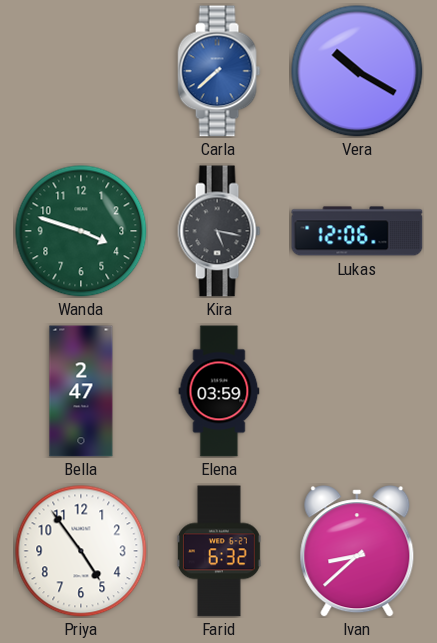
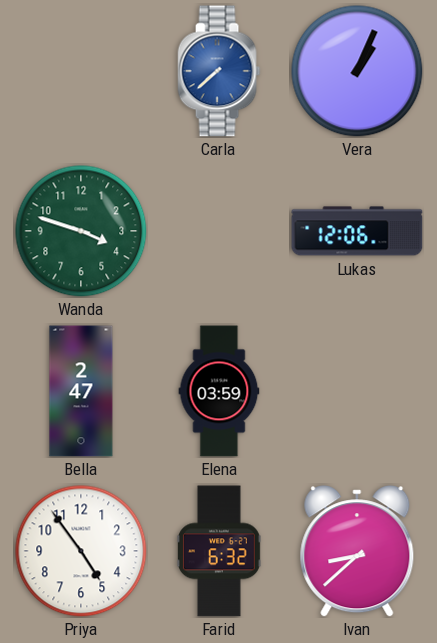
Vera: 10:20 -> 1:04 (357, 71)
Kira: 5:17 -> none (219, 231)
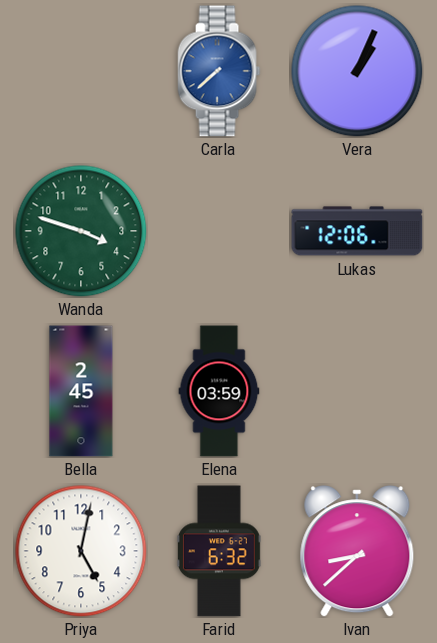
Bella: 2:47 -> 2:45 (81, 391)
Priya: 4:54 -> 5:02 (81, 551)
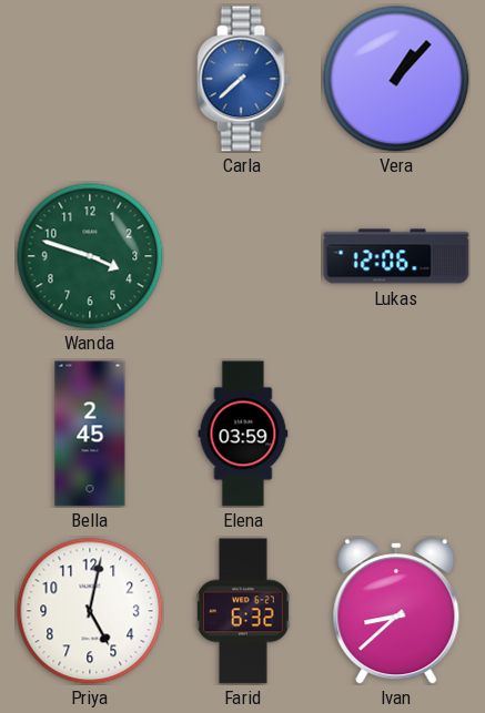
Vera: 1:04 -> 1:07 (396, 79)
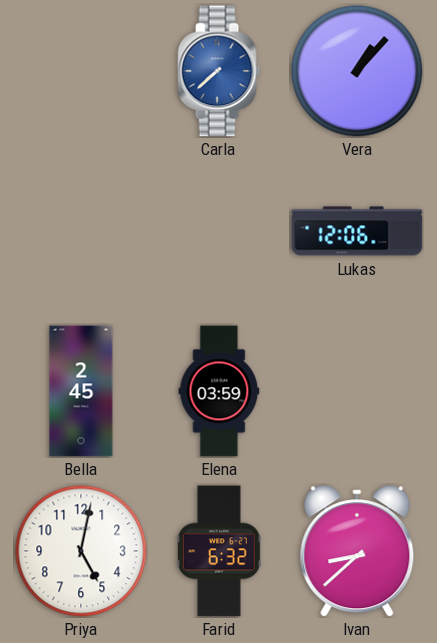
Wanda: 3:48 -> none (90, 256)
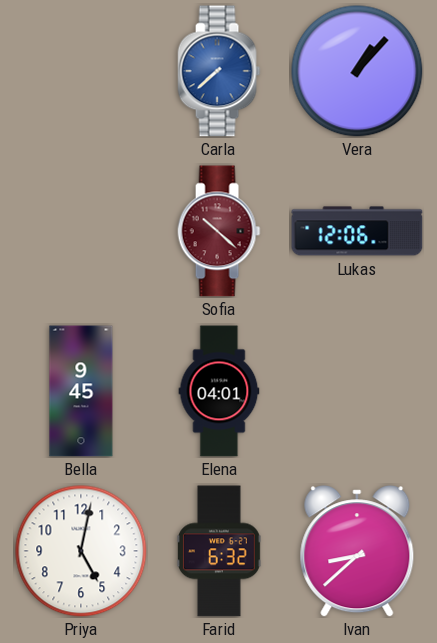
Sofia: none -> 10:22 (219, 231)
Bella: 2:45 -> 9:45 (81, 391)
Elena: 03:59 -> 04:01 (219, 391)
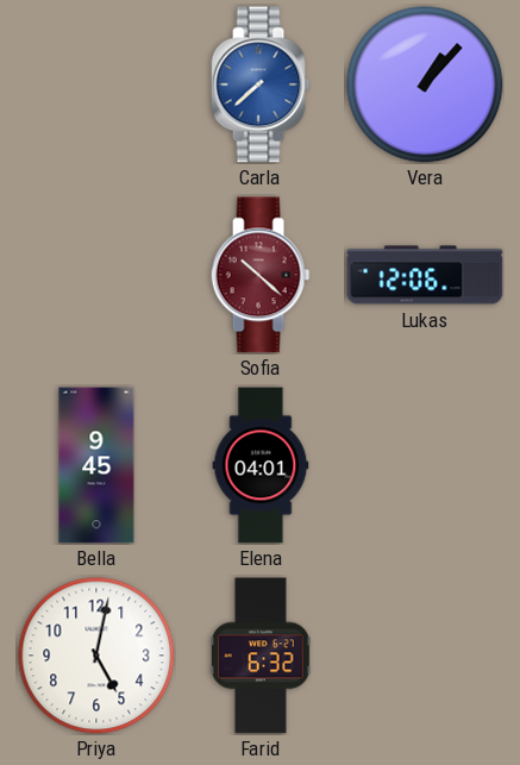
Ivan: 8:38 -> none (357, 551)
